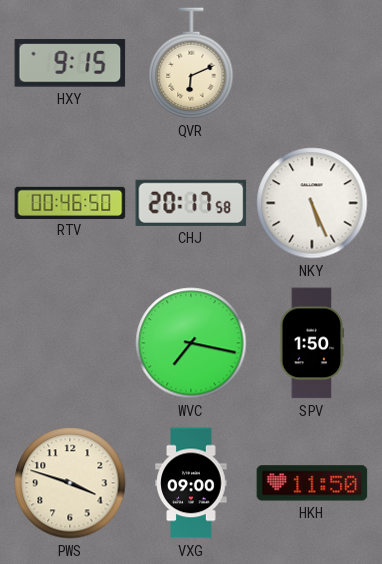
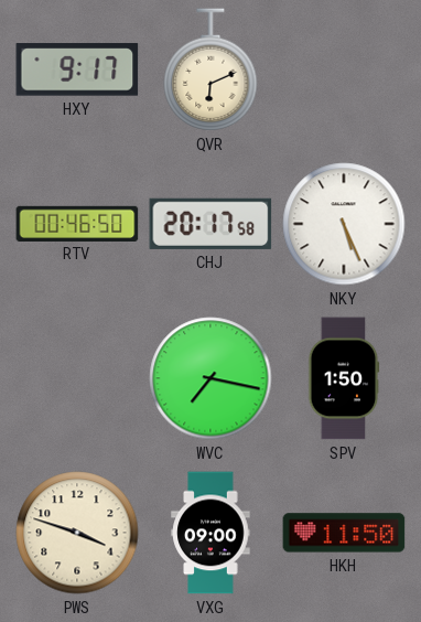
HXY: 9:15 -> 9:17 (77, 69)
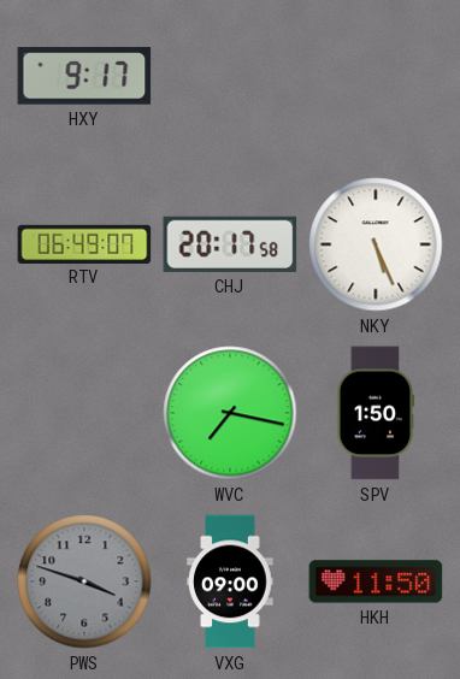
QVR: 6:11 -> none (210, 71)
RTV: 00:46 -> 06:49 (84, 243)
PWS dial: cream -> grey (84, 581)
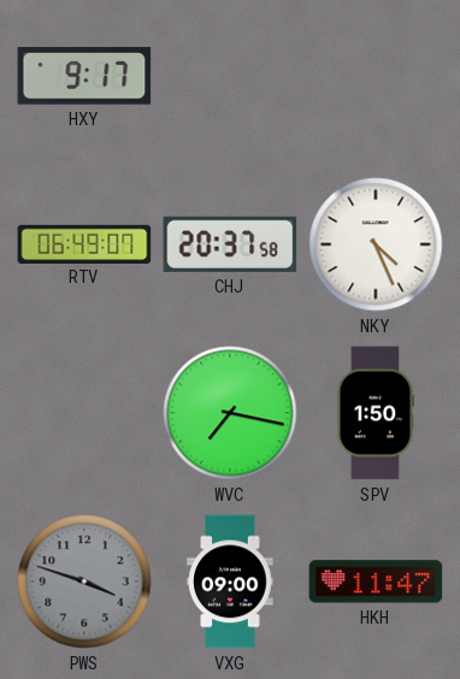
CHJ: 20:17 -> 20:37 (230, 244)
NKY: 5:26 -> 4:26 (376, 244)
HKH: 11:50 -> 11:47 (376, 581)
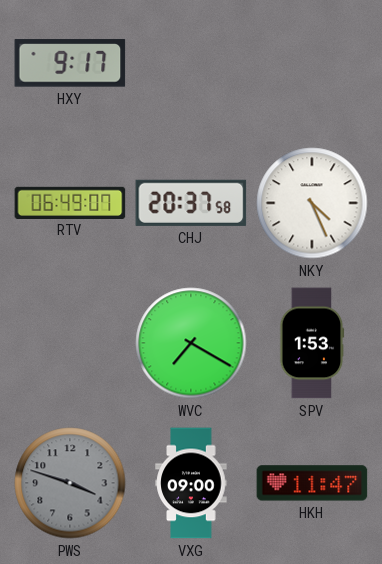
WVC: 7:17 -> 7:20 (191, 343)
SPV: 1:50 -> 1:53 (312, 343)
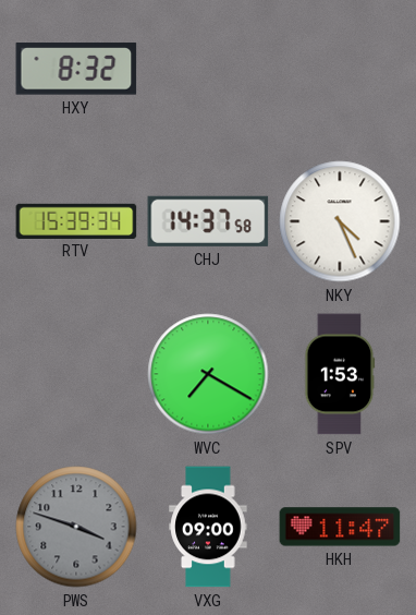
HXY: 9:17 -> 8:32 (76, 69)
RTV: 06:49 -> 15:39 (76, 220)
CHJ: 20:37 -> 14:37 (208, 221)
